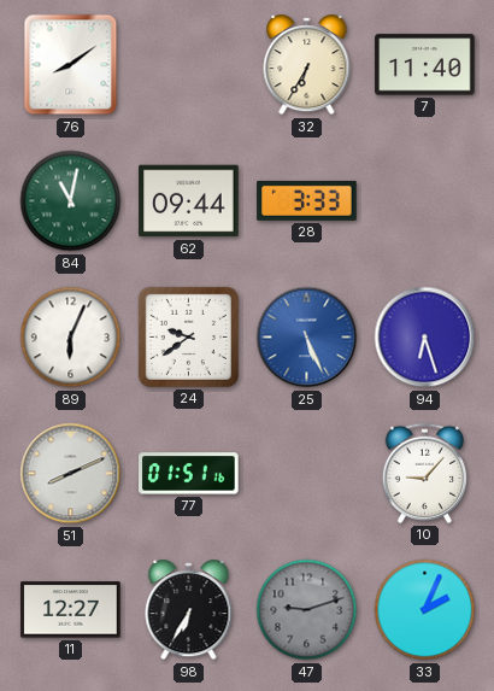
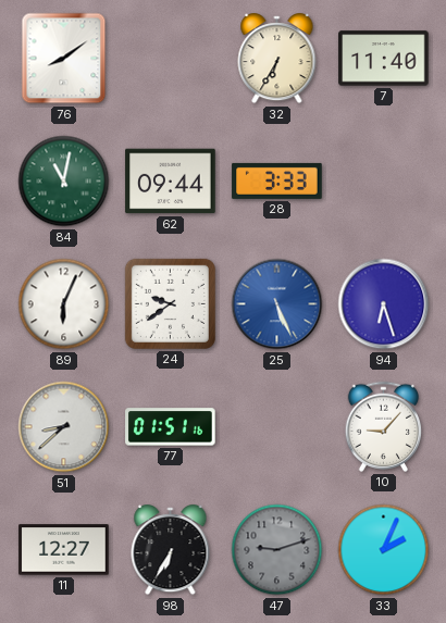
51: 8:11 -> 8:38 (64, 427)
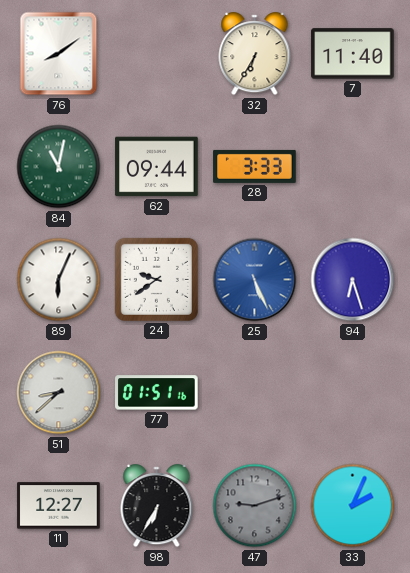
10: 9:07 -> none (383, 426)
